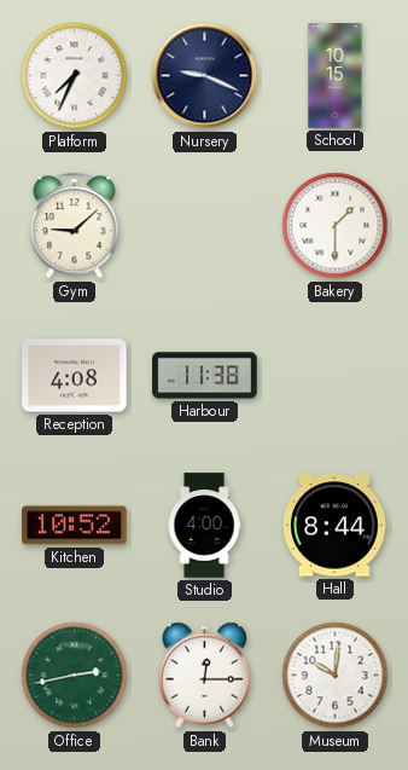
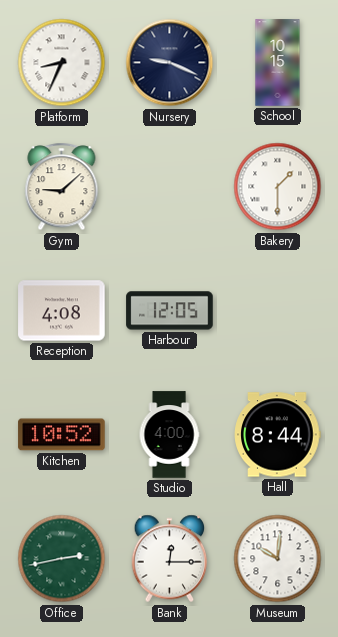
Platform: 7:34 -> 8:34 (62, 63)
Harbour: 11:38 -> 12:05 (170, 311)
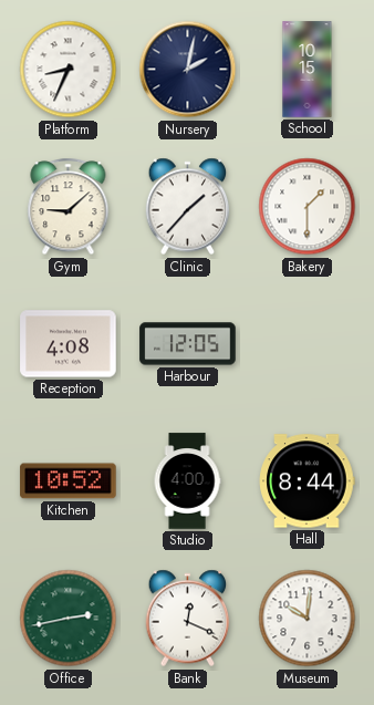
Nursery: 9:19 -> 2:02 (188, 70)
Clinic: none -> 1:37 (188, 207)
Bank: 12:15 -> 12:19 (188, 619)
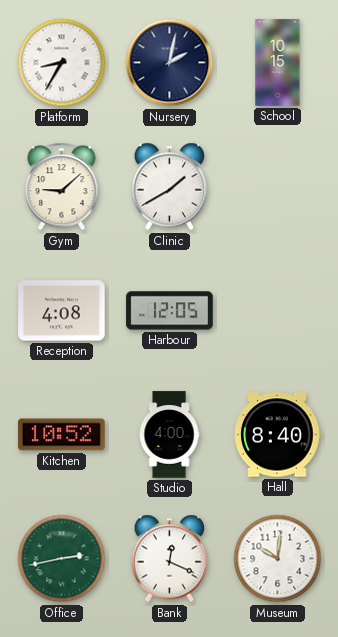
Platform: 8:34 -> 8:35 (62, 63)
Clinic: 1:37 -> 1:40 (170, 187)
Bakery: 1:30 -> none (308, 207)
Hall: 8:44 -> 8:40 (278, 435)
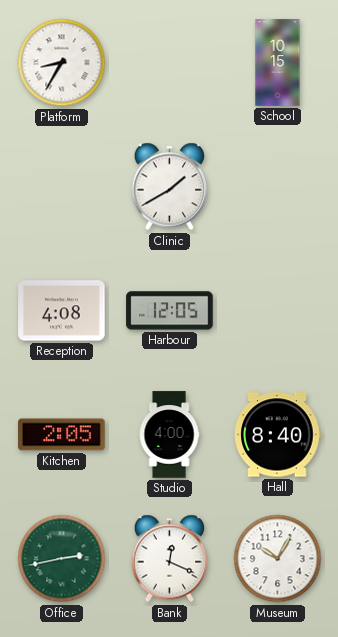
Nursery: 2:02 -> none (170, 63)
Gym: 9:08 -> none (62, 187)
Kitchen: 10:52 -> 2:05 (62, 435)
Museum: 10:01 -> 10:05 (278, 559)
